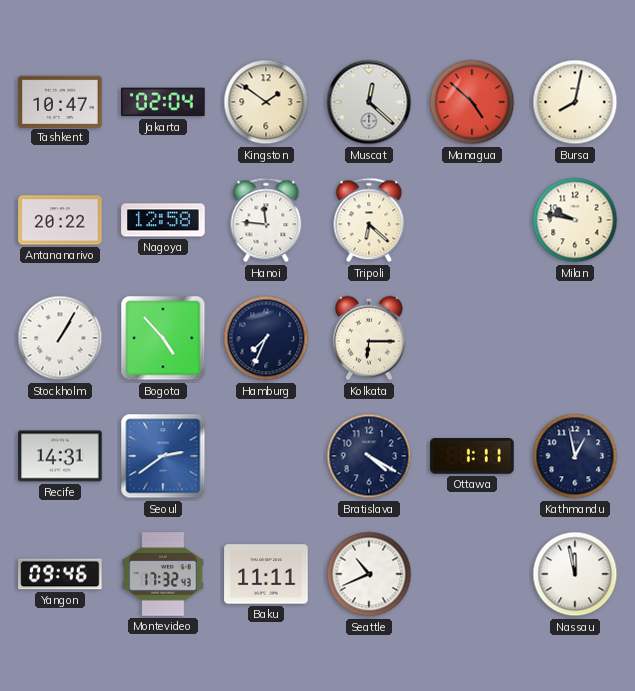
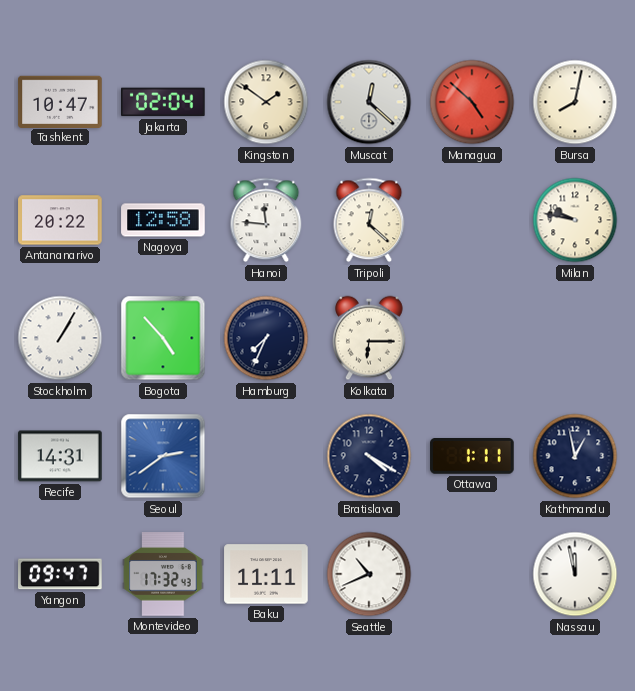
Tripoli: 6:22 -> 12:22 (369, 220)
Yangon: 09:46 -> 09:47 (60, 574)
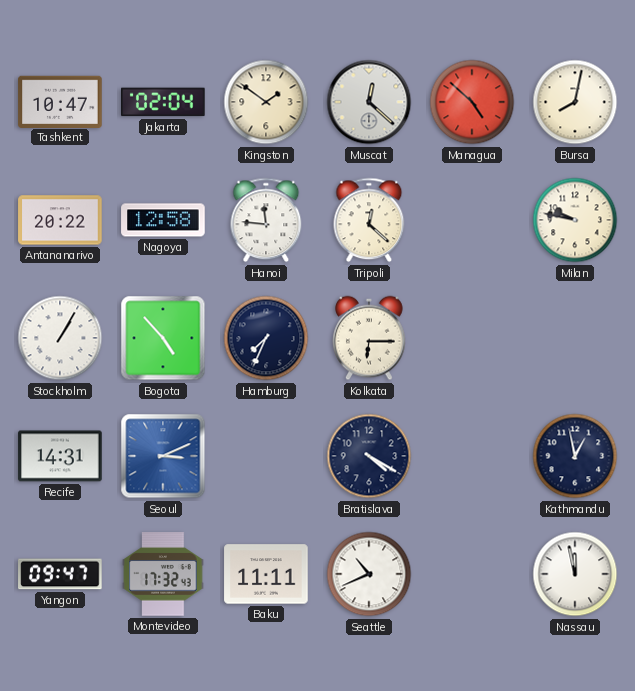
Seoul: 2:39 -> 3:11 (163, 456)
Ottawa: 1:11 -> none (472, 457)
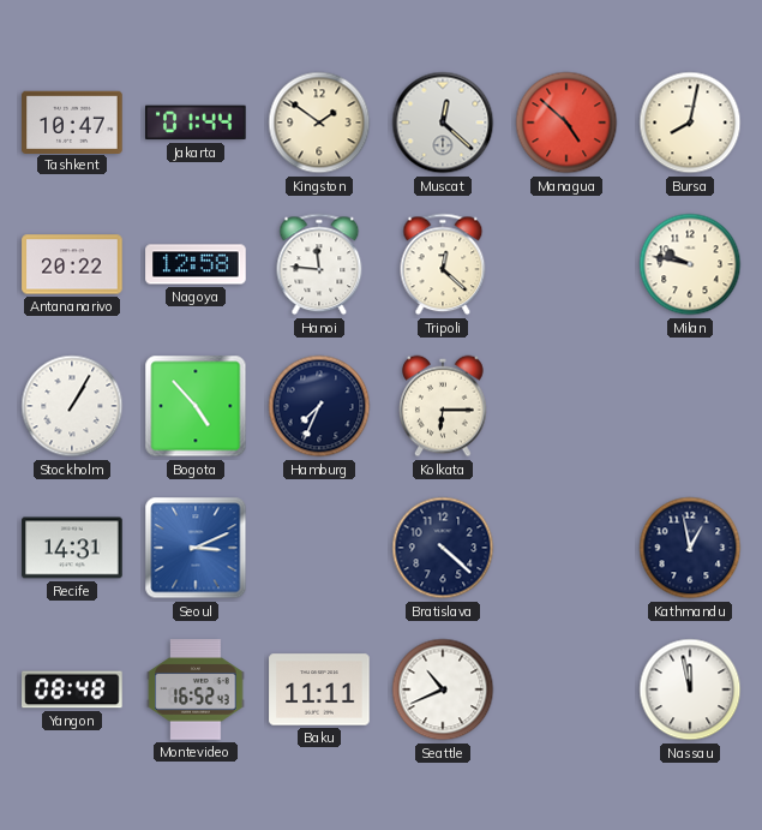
Jakarta: 02:04 -> 01:44 (196, 123)
Bratislava: 4:20 -> 4:22 (443, 548)
Yangon: 09:47 -> 08:48 (72, 689)
Montevideo: 17:32 -> 16:52 (196, 689)
